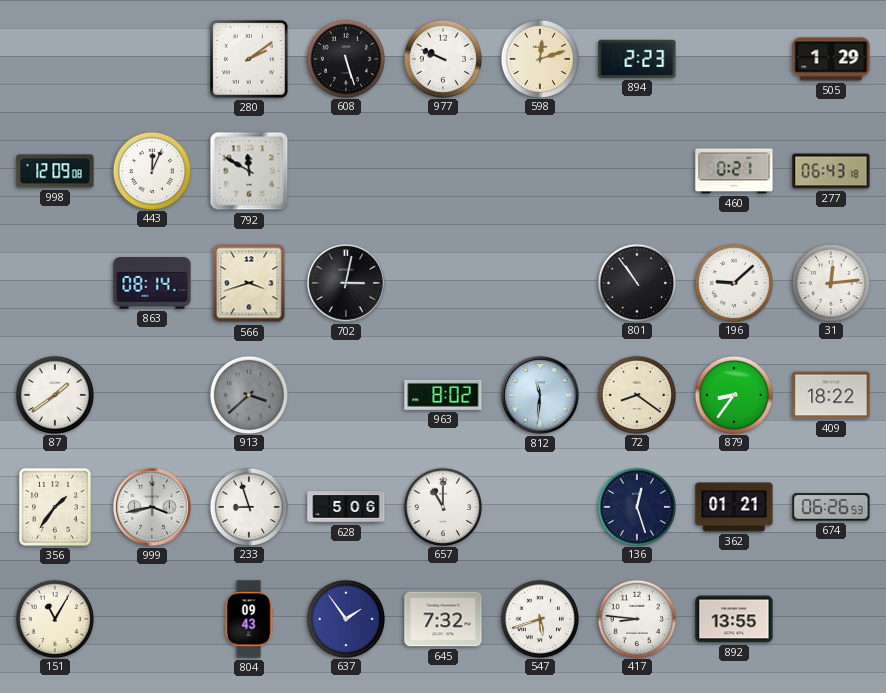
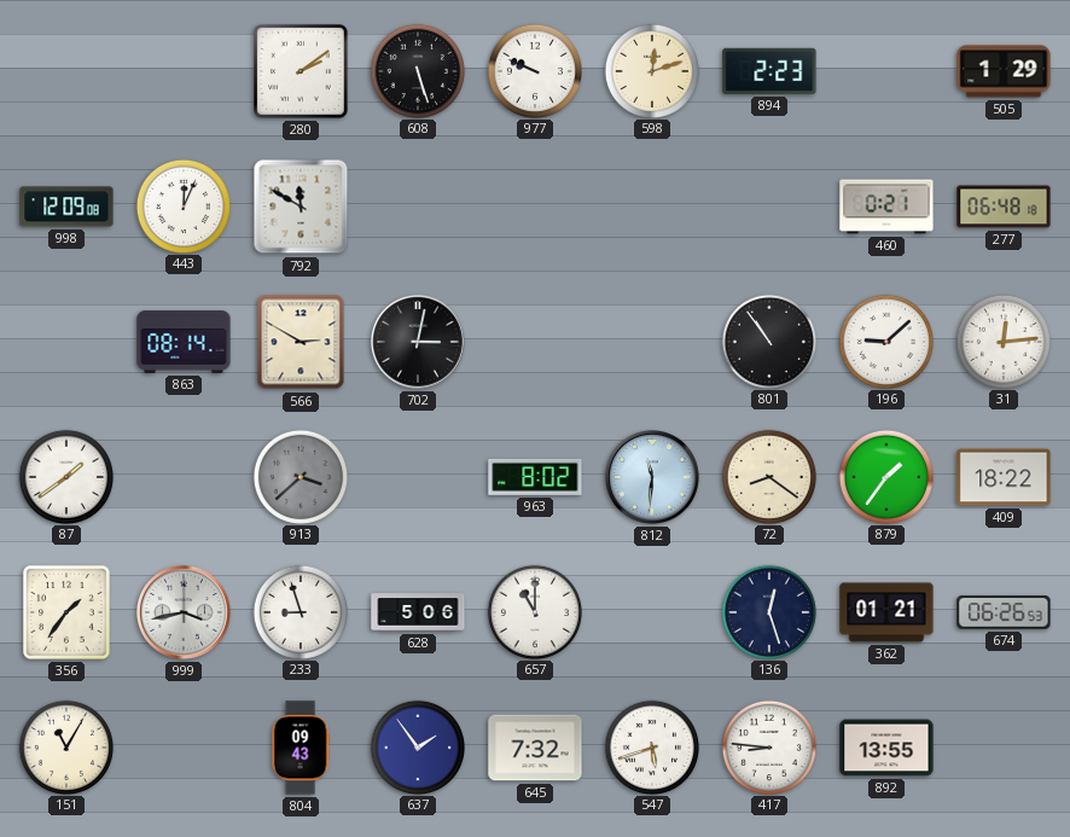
277: 06:43 -> 06:48 (1004, 207)
566: 3:42 -> 2:50 (301, 342)
879: 8:36 -> 1:36 (885, 476)
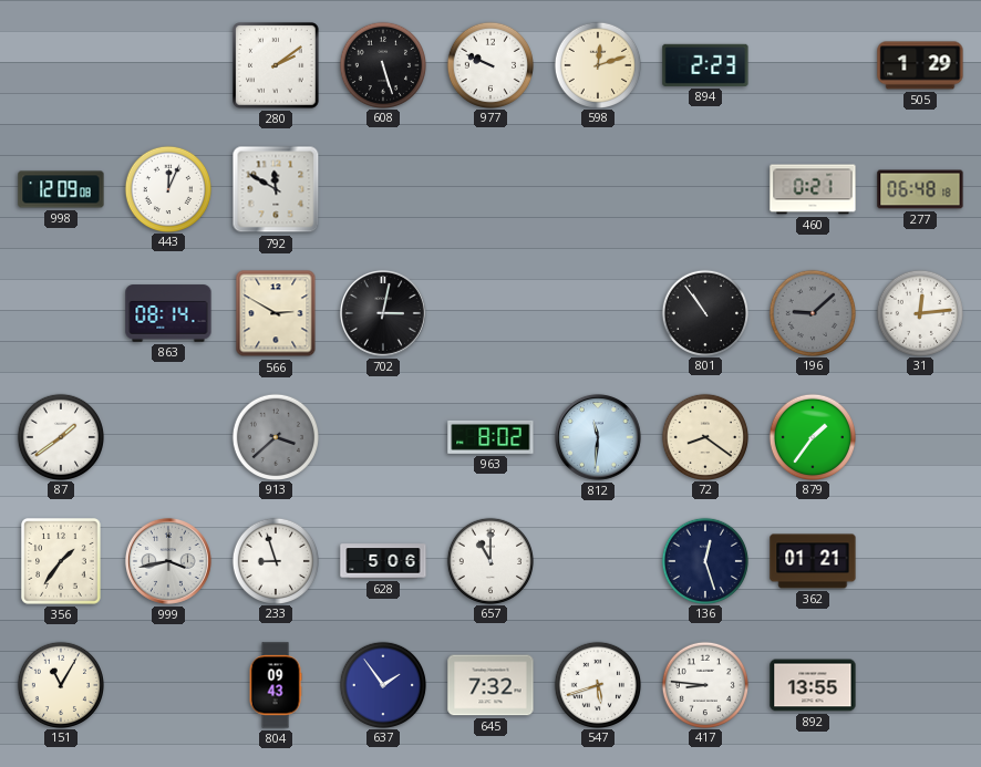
196 dial: white -> grey (812, 312)
409: 18:22 -> none (1004, 477)
674: 06:26 -> none (1004, 612)
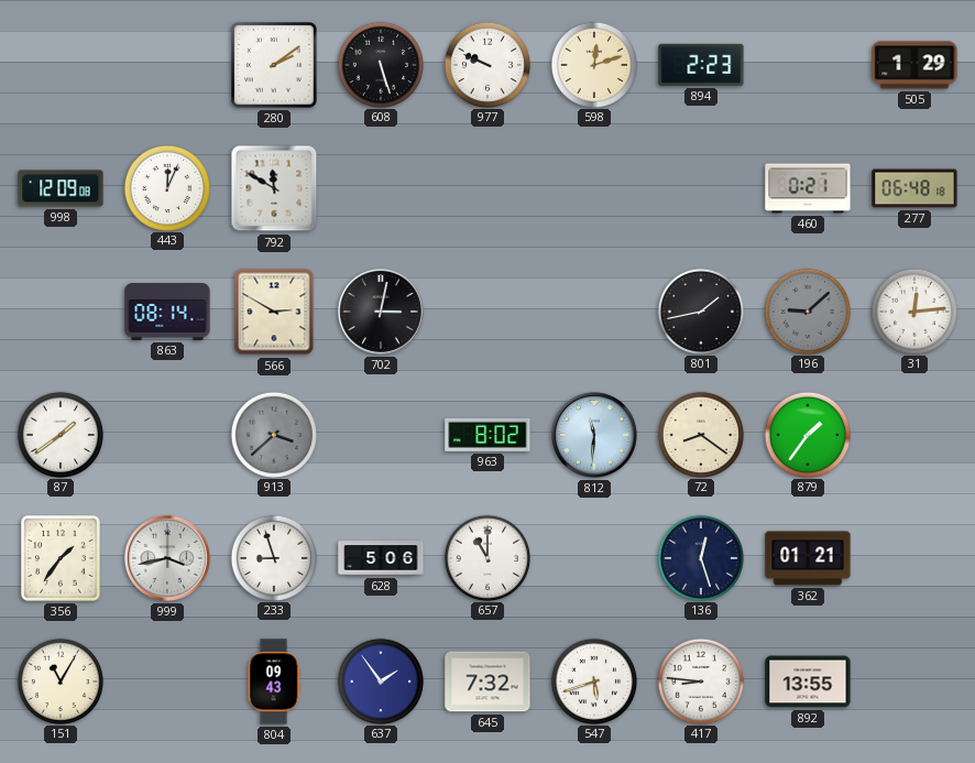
801: 10:54 -> 1:43 (700, 310)
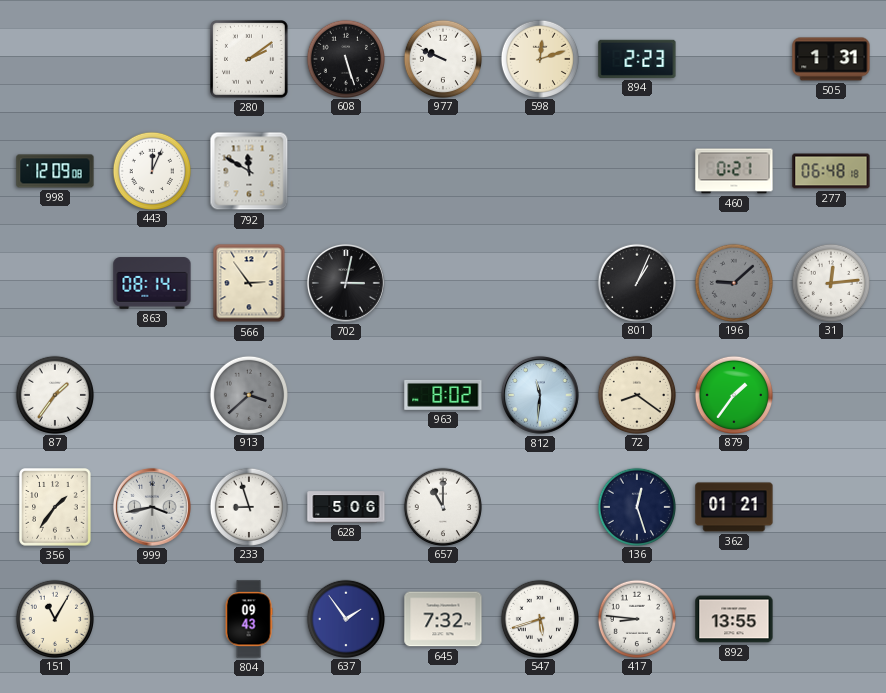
505: 1:29 -> 1:31 (831, 59)
566: 2:50 -> 2:54 (249, 283)
801: 1:43 -> 1:04 (636, 282)
87: 1:39 -> 1:36 (54, 394)
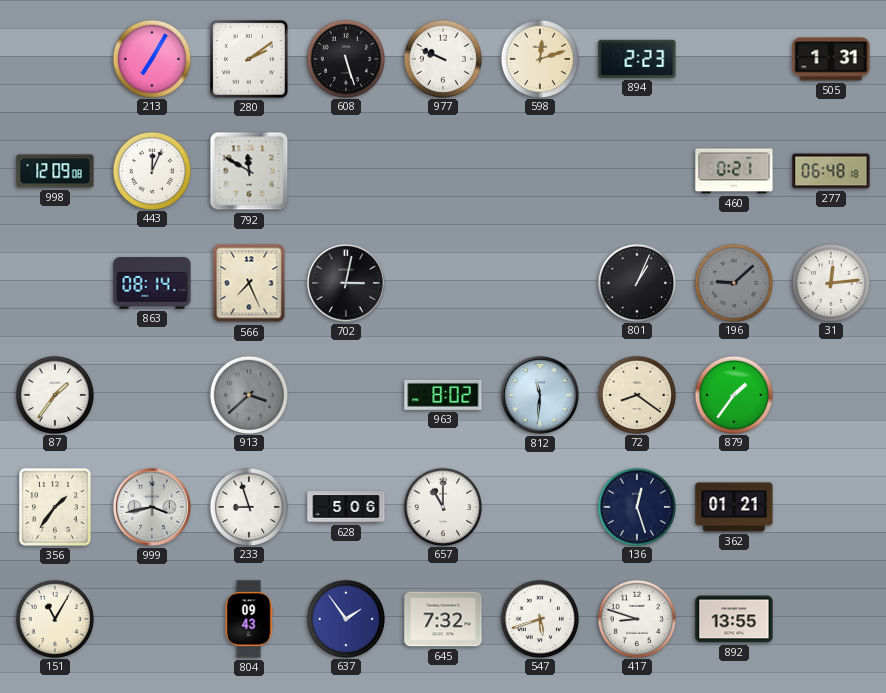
213: none -> 7:05 (151, 58)
566: 2:54 -> 7:26 (249, 283)
417: 8:46 -> 8:48 (636, 618)
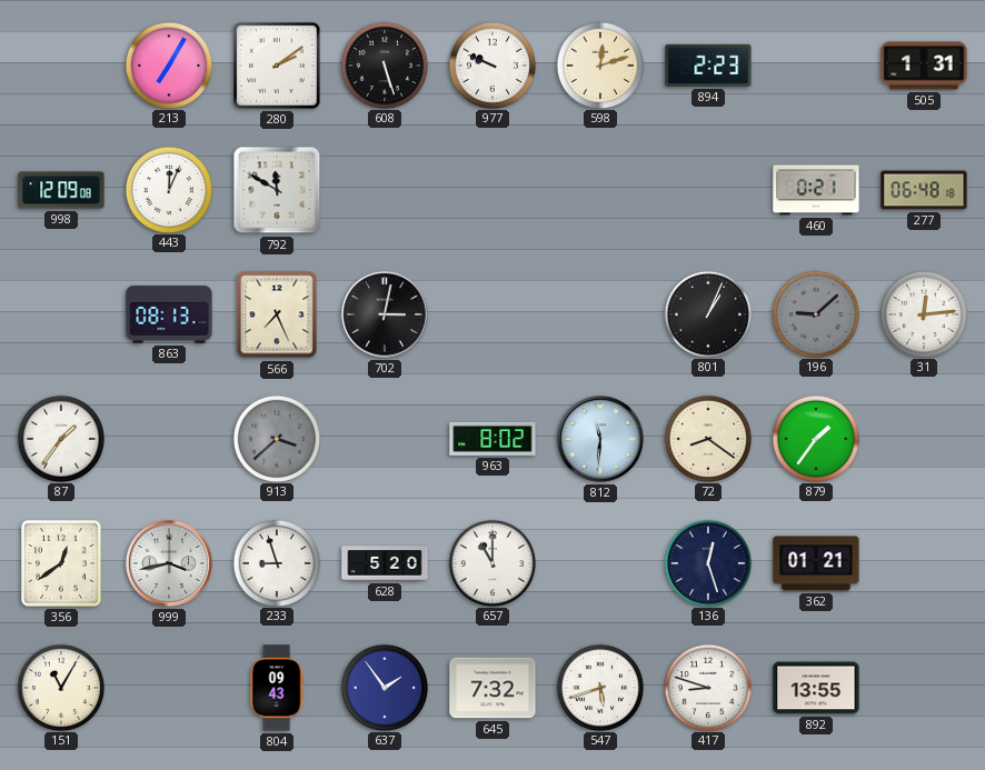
863: 08:14 -> 08:13 (169, 314)
356: 1:36 -> 12:39 (61, 563)
628: 5:06 -> 5:20 (385, 563)
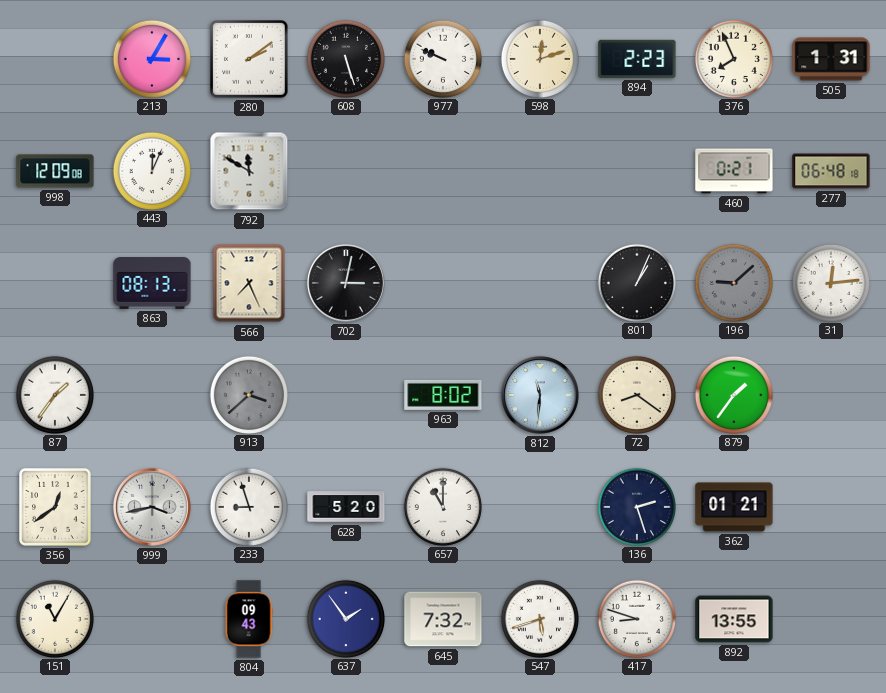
213: 7:05 -> 3:05 (151, 58)
376: none -> 7:56 (733, 58)
136: 12:27 -> 2:27 (636, 506)
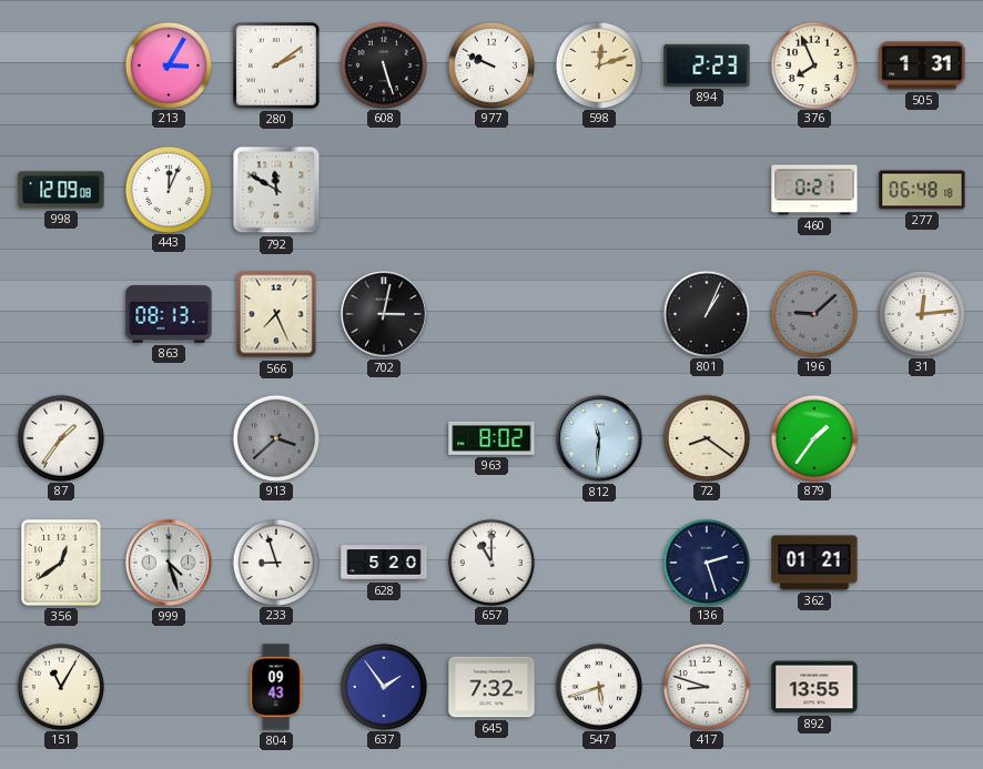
999: 3:43 -> 4:27 (169, 563)
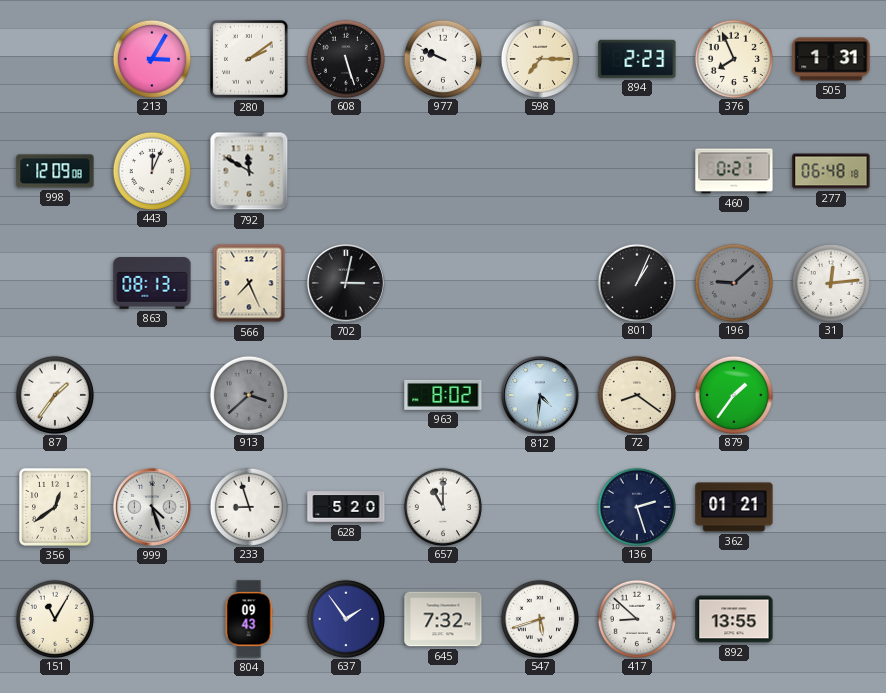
598: 12:12 -> 7:15 (539, 58)
812: 11:31 -> 4:31 (540, 395)
417: 8:48 -> 8:52 (636, 618)
